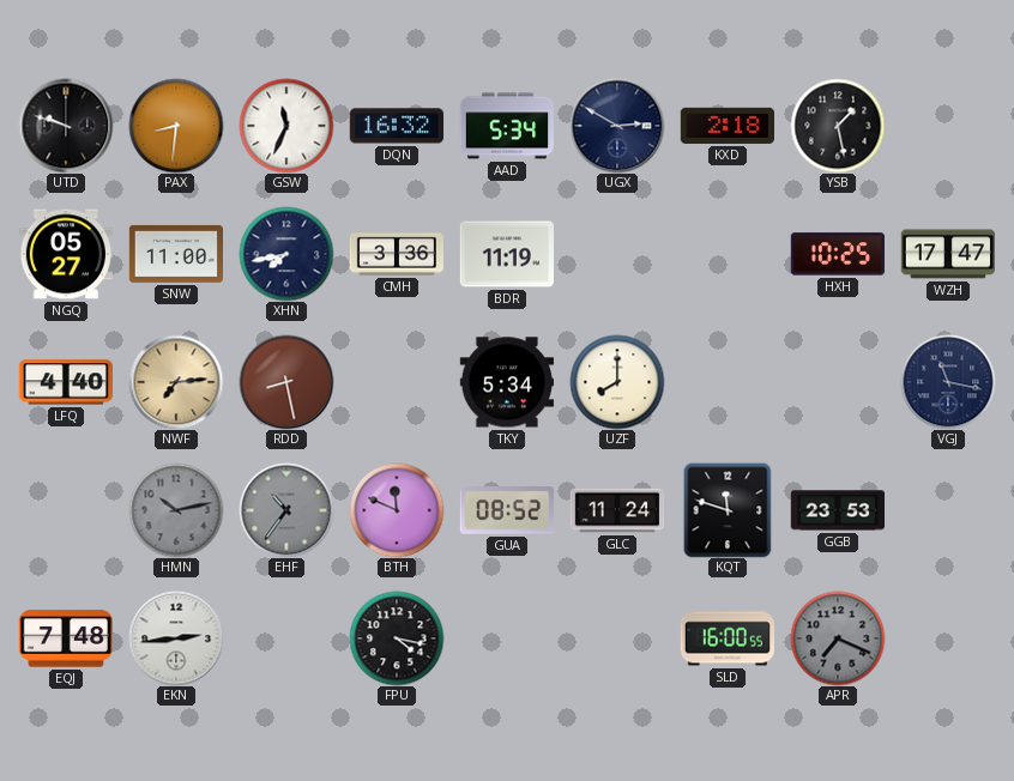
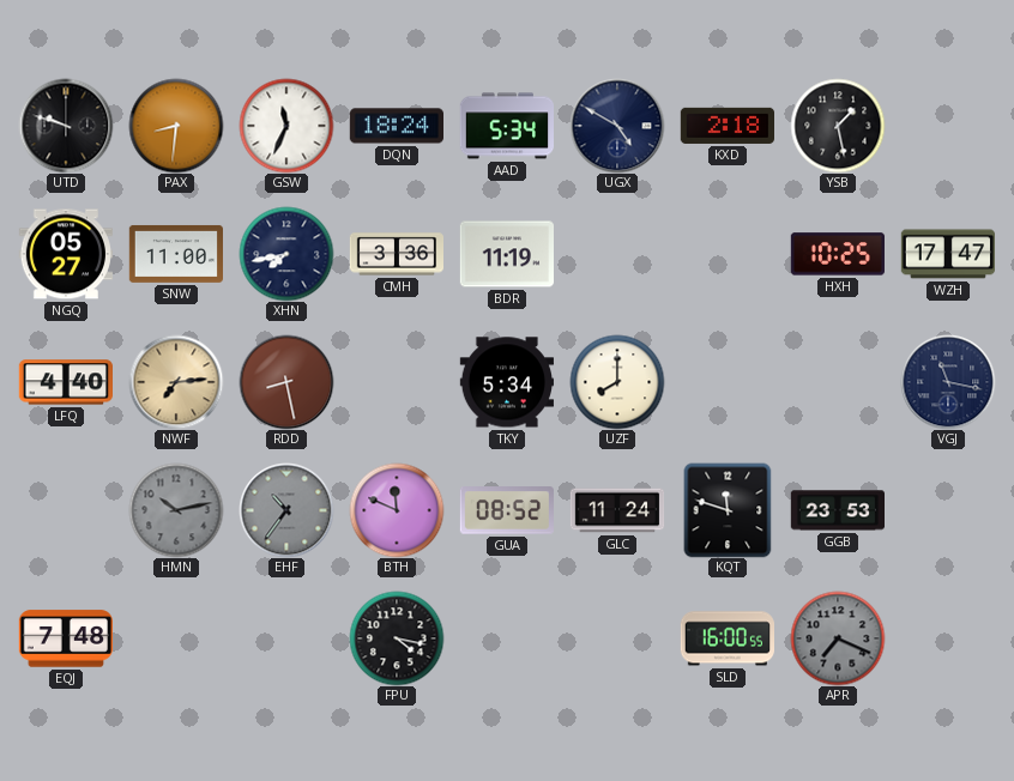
DQN: 16:32 -> 18:24 (396, 126)
UGX: 2:50 -> 4:50 (617, 126)
EKN: 2:44 -> none (176, 638)
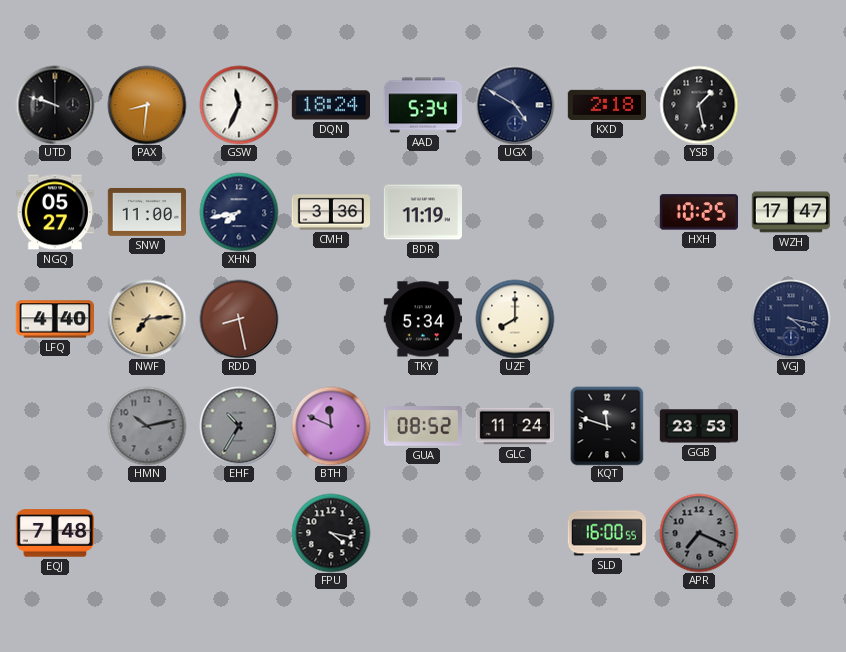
VGJ: 11:17 -> 4:17 (791, 319)
EHF: 10:36 -> 10:35 (239, 426)
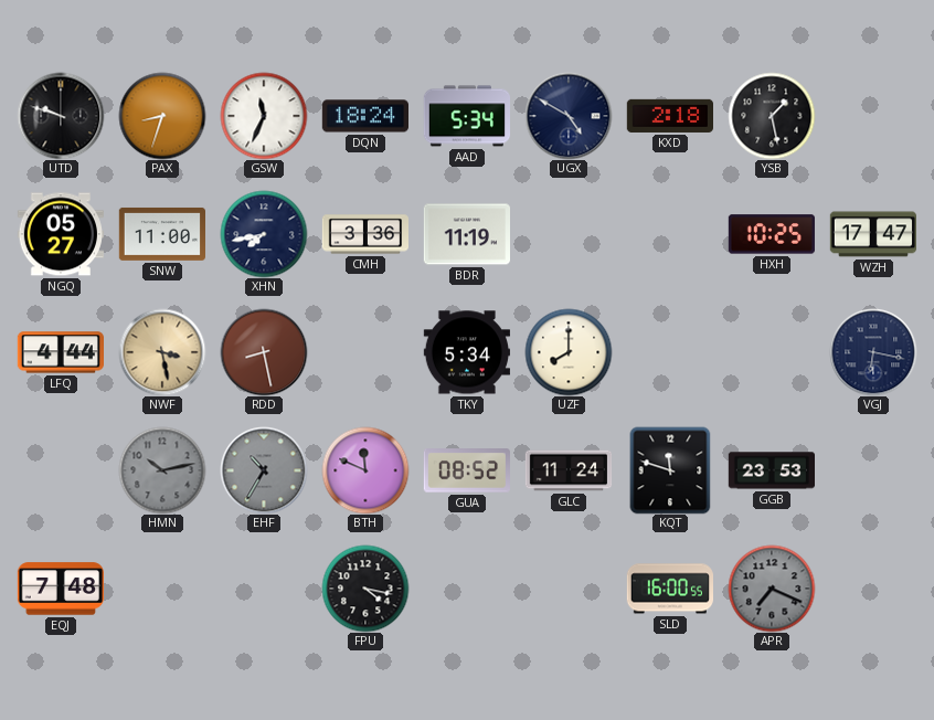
PAX: 8:31 -> 8:33 (162, 116)
LFQ: 4:40 -> 4:44 (60, 352)
NWF: 7:14 -> 3:28 (162, 352)
VGJ: 4:17 -> 6:17 (873, 352)
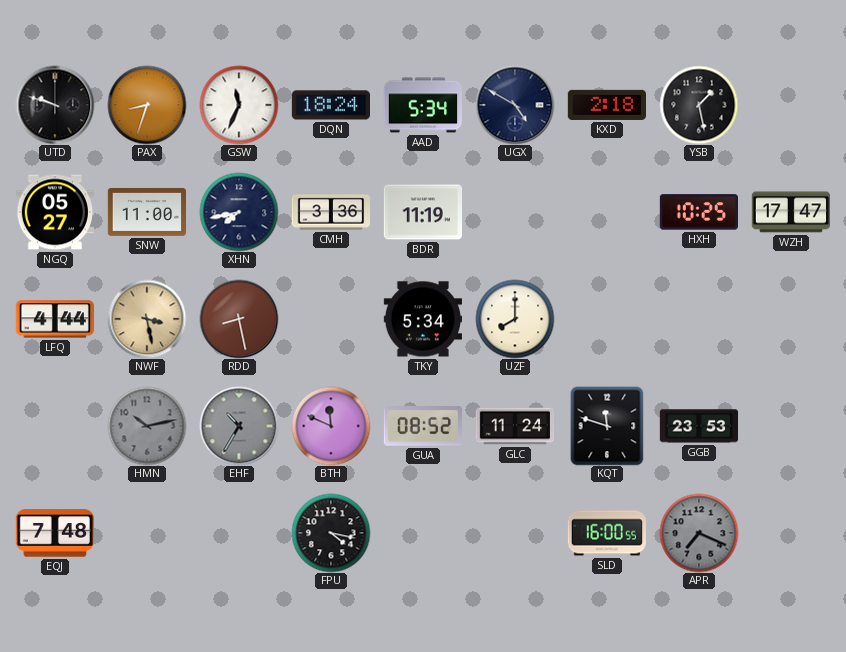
VGJ: 6:17 -> none (873, 352)
